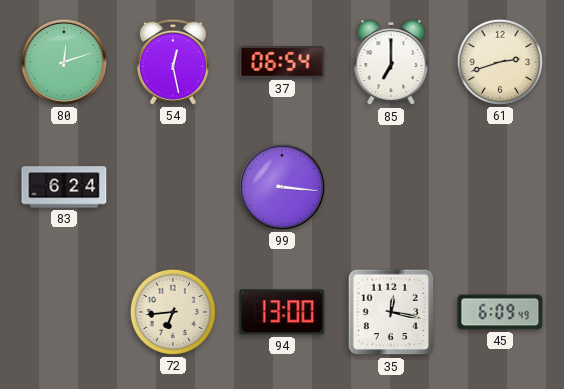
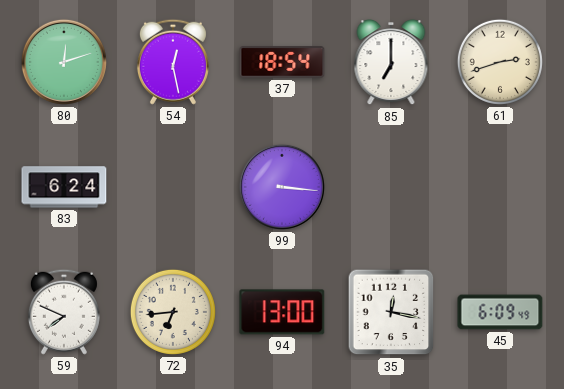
37: 06:54 -> 18:54 (282, 62)
59: none -> 7:49 (64, 312)
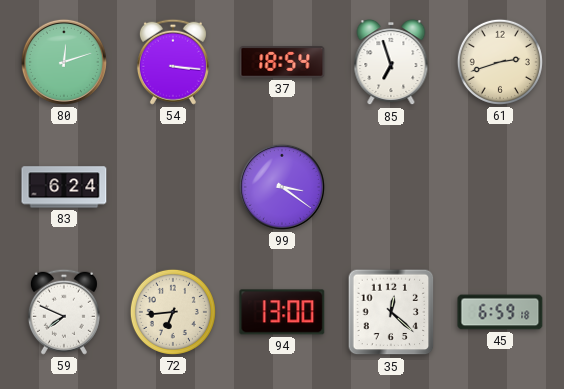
54: 12:28 -> 3:16 (173, 62)
85: 7:00 -> 6:57 (391, 63)
99: 3:16 -> 3:21 (282, 187)
35: 12:17 -> 12:22 (391, 312)
45: 6:09 -> 6:59 (500, 312)
